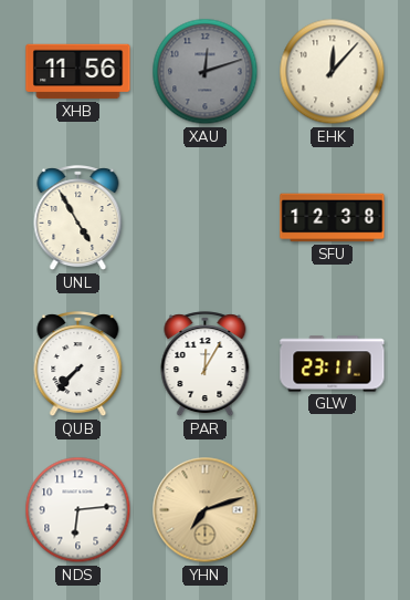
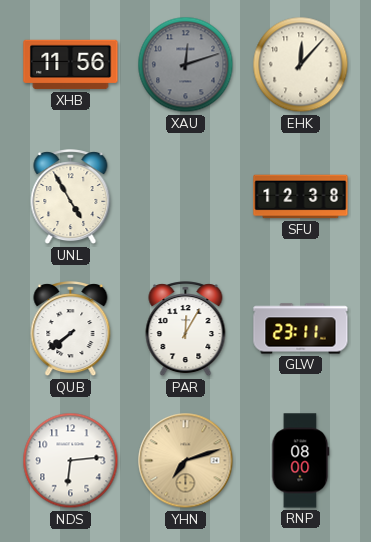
QUB: 7:37 -> 7:39 (71, 329)
RNP: none -> 08:00 (301, 461)
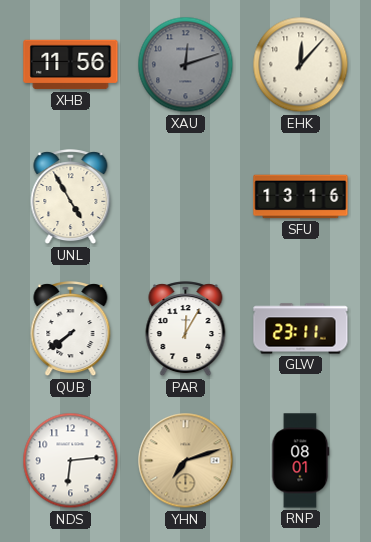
SFU: 12:38 -> 13:16 (301, 197)
RNP: 08:00 -> 08:01 (301, 461)
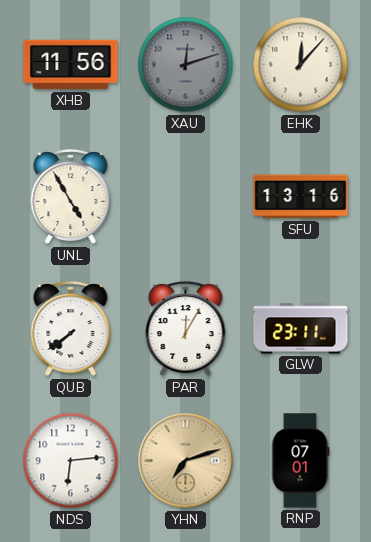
RNP: 08:01 -> 07:01 (301, 461)
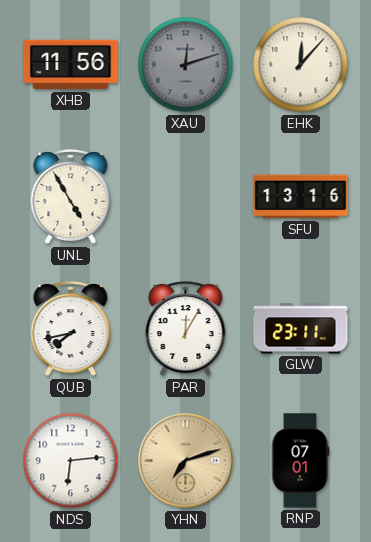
QUB: 7:39 -> 7:43 (71, 329)
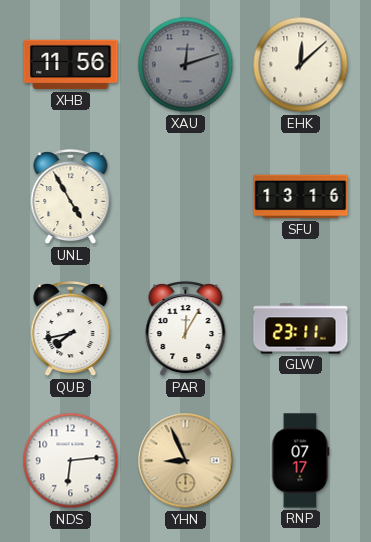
EHK: 12:07 -> 12:08 (301, 65)
YHN: 7:12 -> 8:56 (186, 461)
RNP: 07:01 -> 07:17 (301, 461)
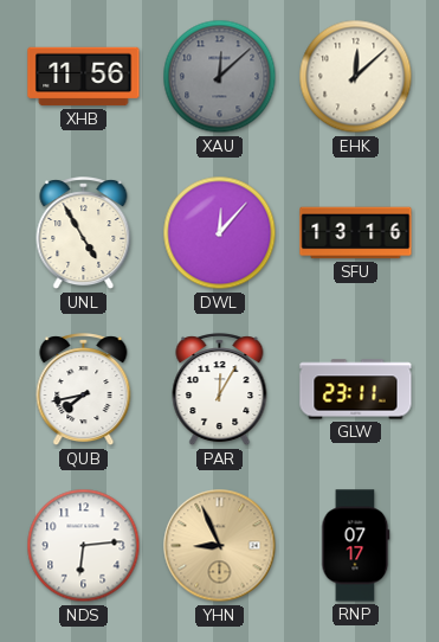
XAU: 12:12 -> 12:08 (220, 77)
DWL: none -> 12:07 (220, 233)
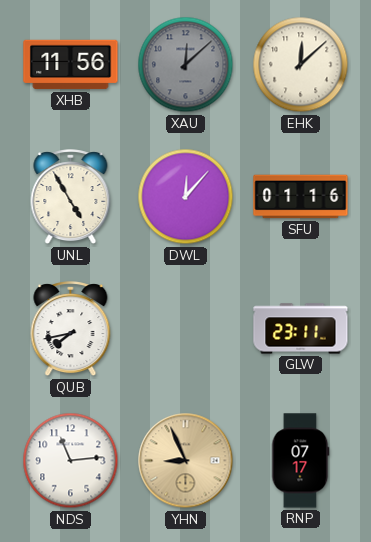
SFU: 13:16 -> 01:16 (301, 197)
PAR: 12:05 -> none (220, 390)
NDS: 6:14 -> 11:14 (71, 461)
